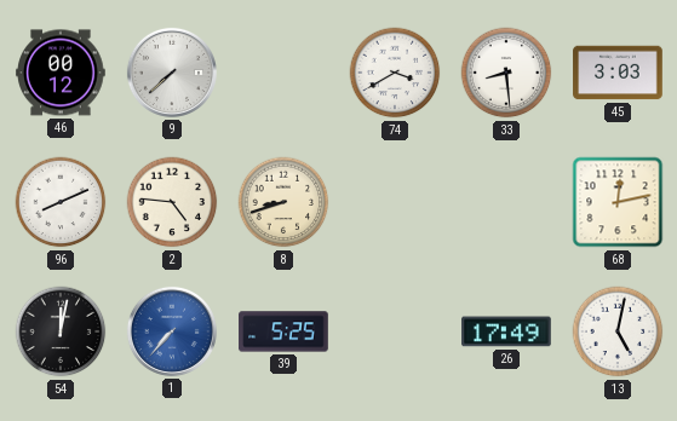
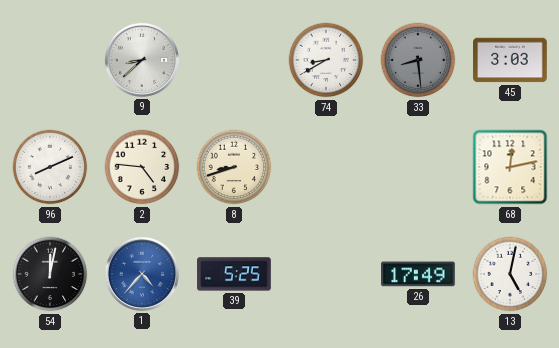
46: 00:12 -> none (61, 73)
9: 7:38 -> 8:38 (142, 60)
74: 3:40 -> 8:40 (326, 60)
33 dial: white -> grey (418, 60)
1: 7:37 -> 4:37 (142, 274)
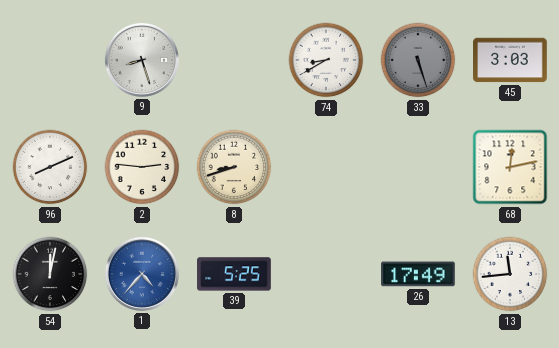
9: 8:38 -> 8:27 (142, 60)
33: 8:29 -> 5:27 (418, 60)
2: 4:46 -> 2:46 (142, 167)
13: 5:02 -> 11:44 (510, 274)
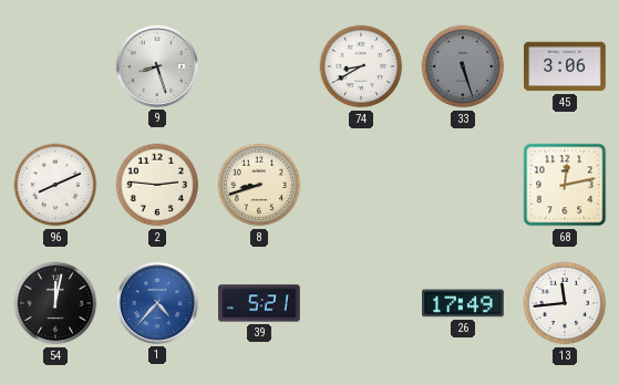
45: 3:03 -> 3:06 (565, 66)
39: 5:25 -> 5:21 (259, 303)
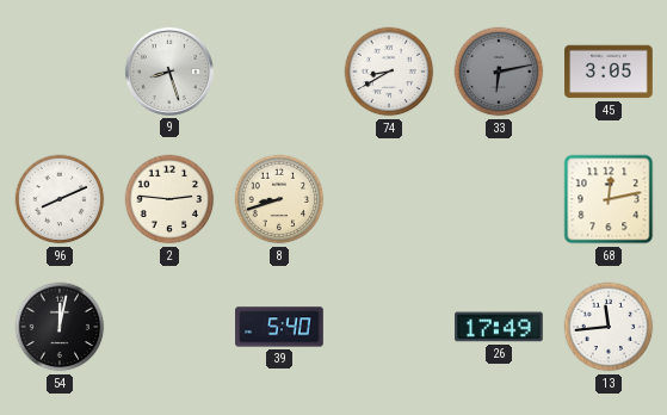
33: 5:27 -> 6:13 (499, 72)
45: 3:06 -> 3:05 (609, 72)
1: 4:37 -> none (157, 303)
39: 5:21 -> 5:40 (279, 327)
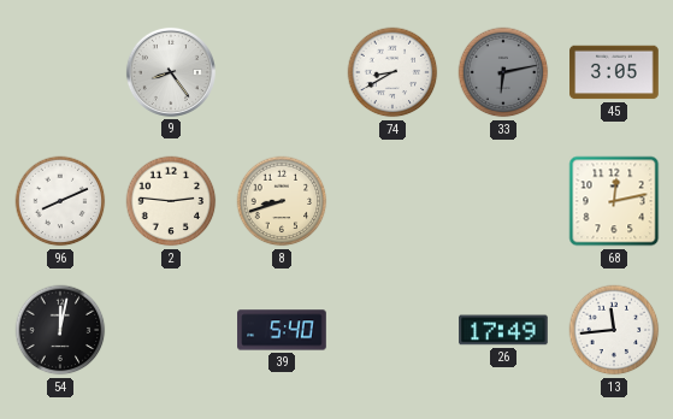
9: 8:27 -> 8:24 (171, 72)
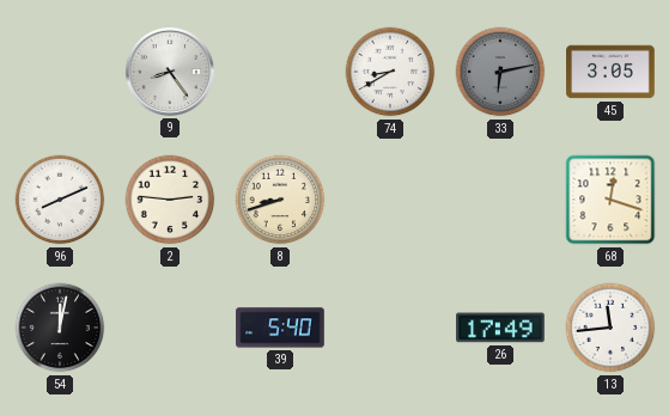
68: 12:13 -> 12:18 (610, 200)
